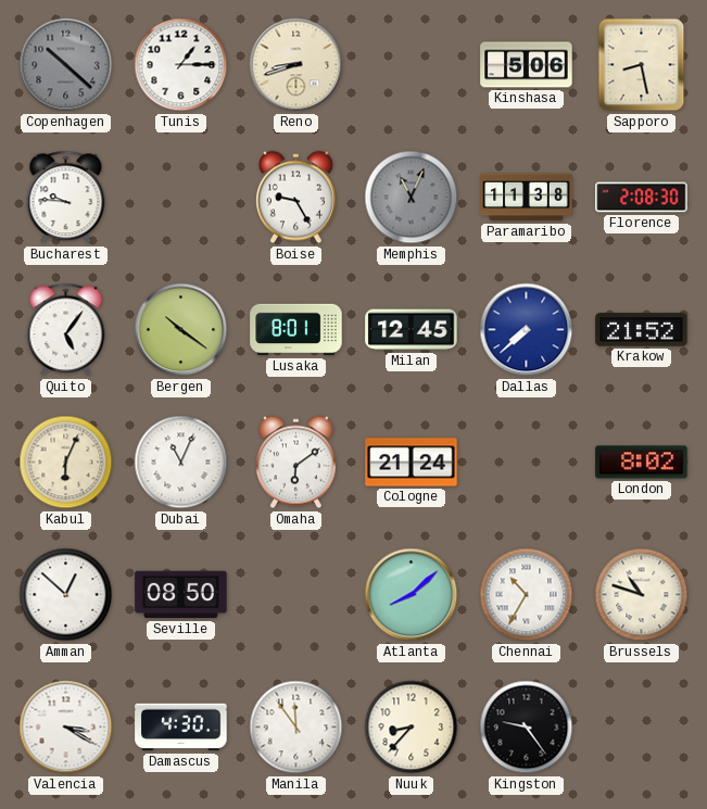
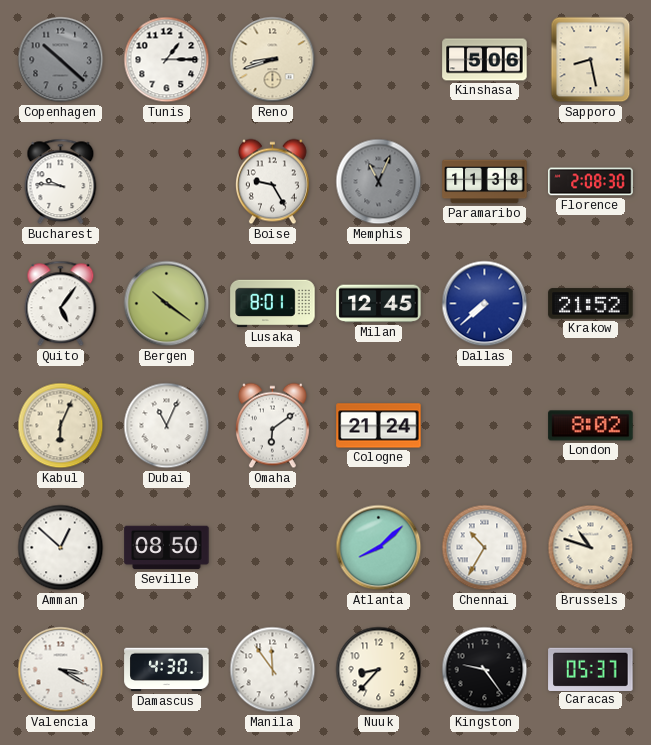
Caracas: none -> 05:37 (591, 669)
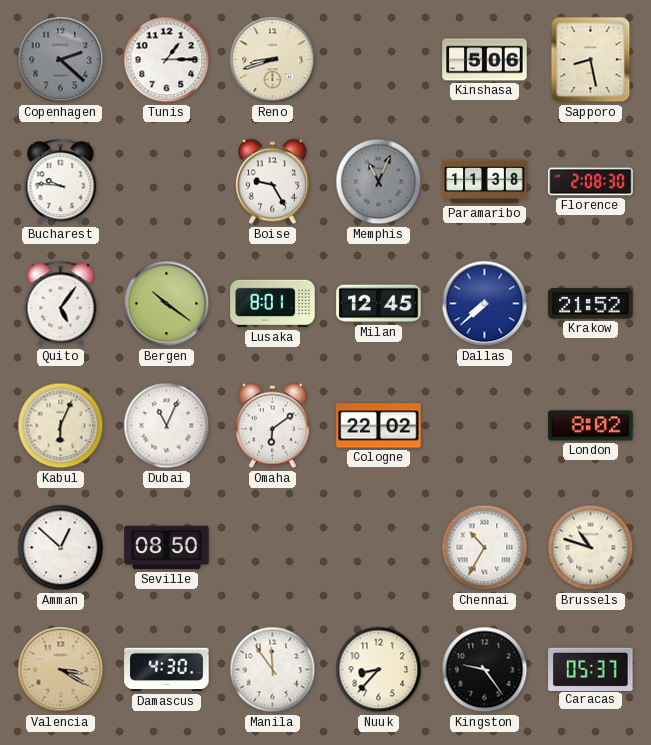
Copenhagen: 10:22 -> 2:22 (61, 60)
Cologne: 21:24 -> 22:02 (379, 426)
Atlanta: 8:08 -> none (379, 548)
Valencia dial: white -> champagne (61, 670)
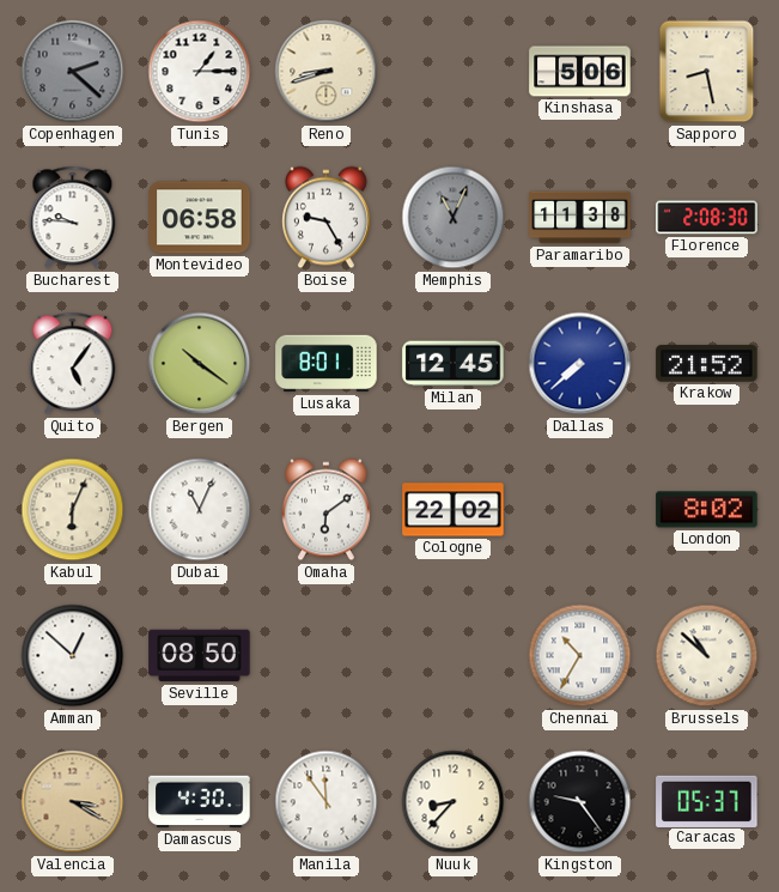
Montevideo: none -> 06:58 (200, 218)
Brussels: 10:48 -> 10:52 (707, 656)
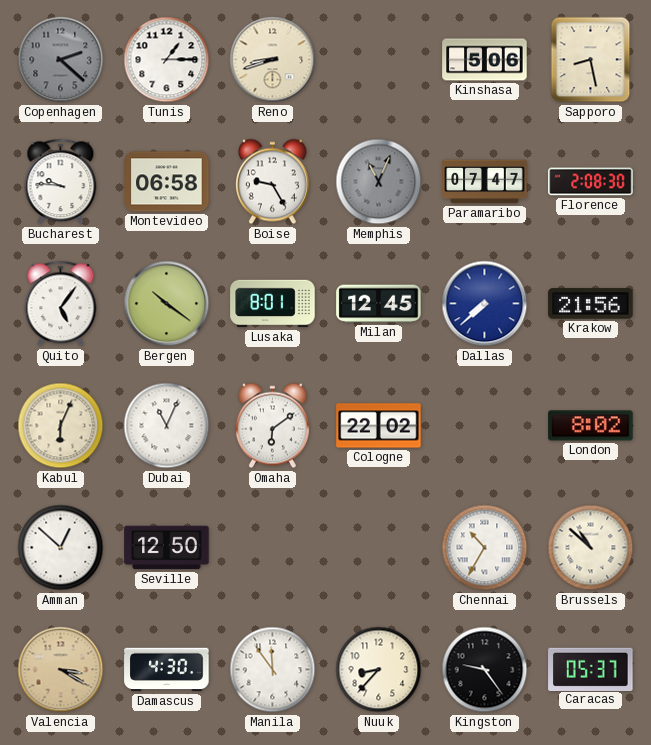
Paramaribo: 11:38 -> 07:47 (485, 182)
Krakow: 21:52 -> 21:56 (591, 304)
Seville: 08:50 -> 12:50 (167, 548)
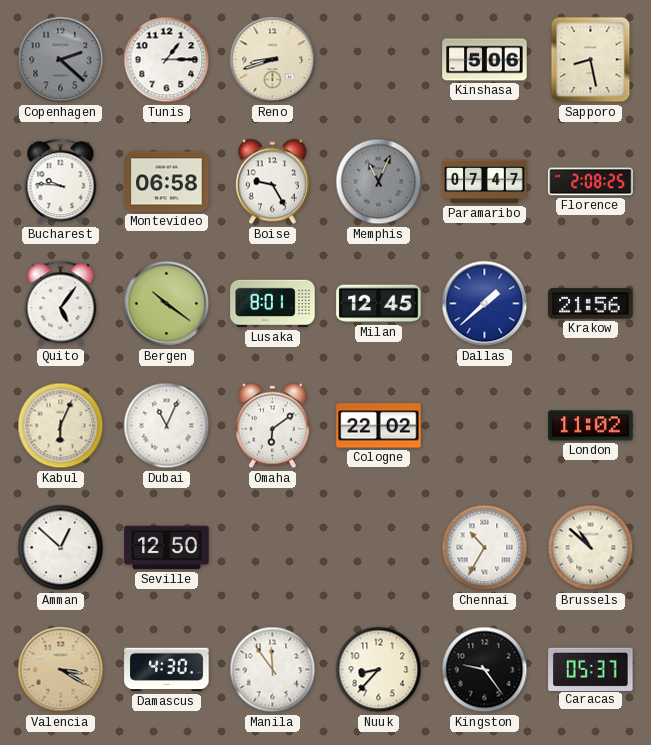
Florence: 2:08:30 -> 2:08:25 (591, 182)
Dallas: 7:38 -> 1:38 (485, 304)
London: 8:02 -> 11:02 (591, 426)
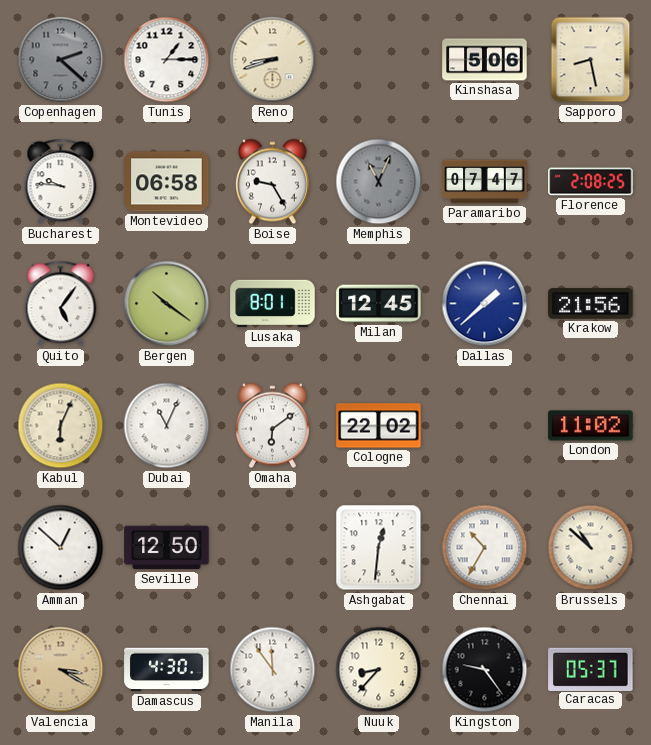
Ashgabat: none -> 12:31 (379, 548)
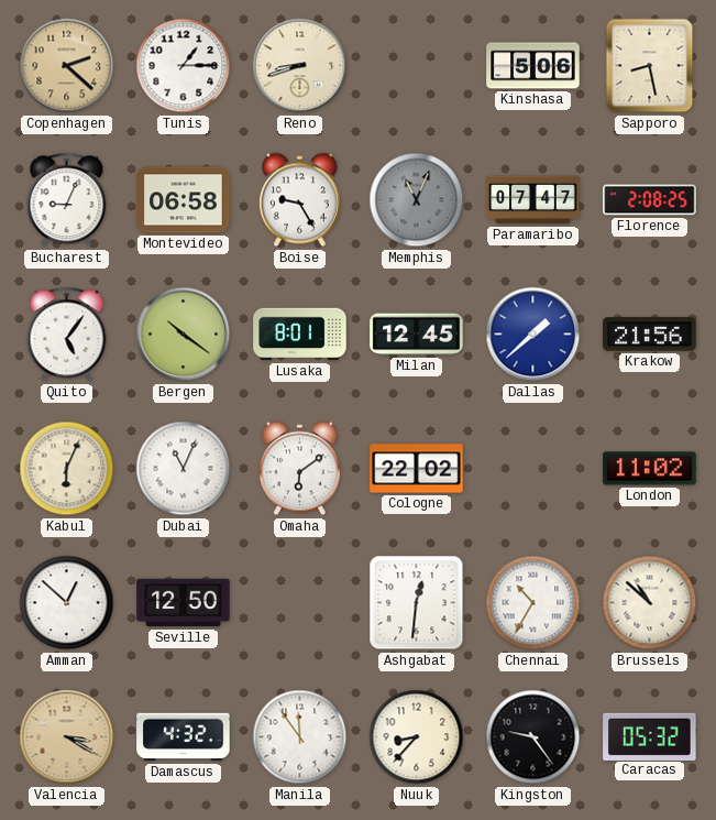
Copenhagen dial: grey -> champagne (67, 66)
Bucharest: 9:46 -> 9:04 (67, 200)
Damascus: 4:30 -> 4:32 (184, 737)
Caracas: 05:37 -> 05:32 (650, 736)
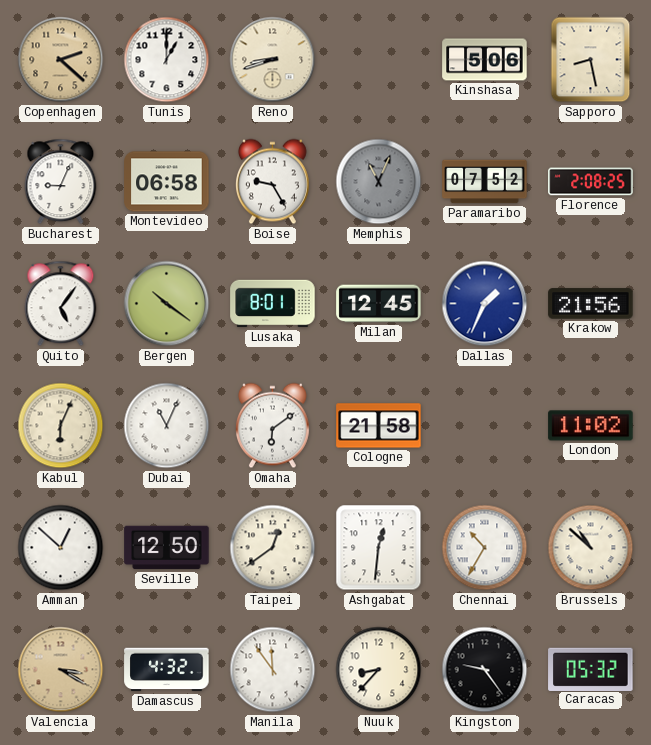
Tunis: 1:15 -> 1:00 (167, 60)
Paramaribo: 07:47 -> 07:52 (485, 182)
Dallas: 1:38 -> 1:34 (485, 304)
Cologne: 22:02 -> 21:58 (379, 426)
Taipei: none -> 12:39 (273, 548)
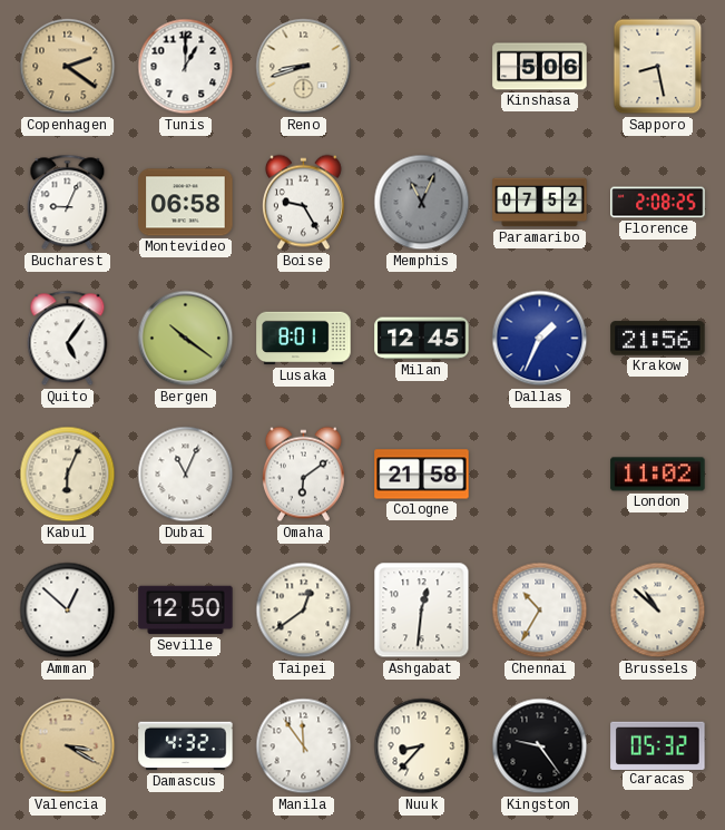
Copenhagen: 2:22 -> 2:21 (68, 67)
